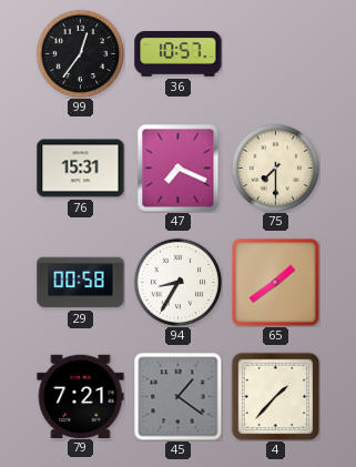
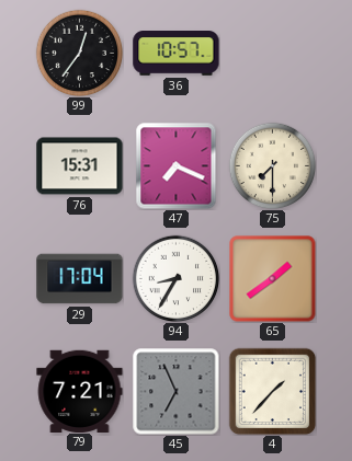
29: 00:58 -> 17:04 (80, 279)
45: 1:21 -> 6:56 (177, 392)
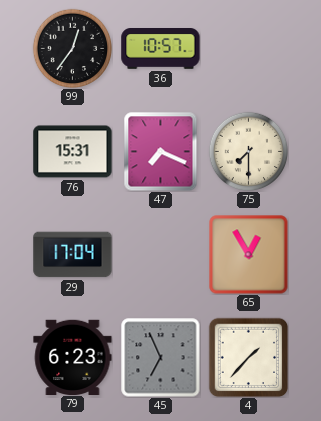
94: 8:35 -> none (175, 278)
65: 1:39 -> 12:55 (249, 255)
79: 7:21 -> 6:23 (73, 357)
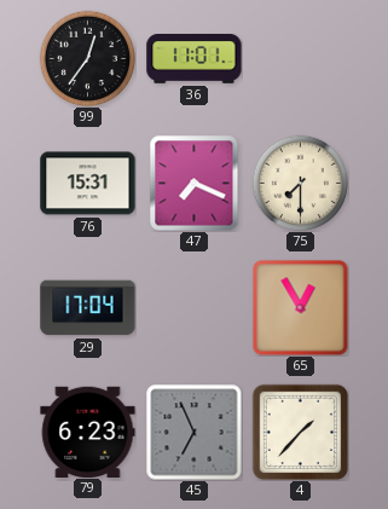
36: 10:57 -> 11:01 (195, 59)
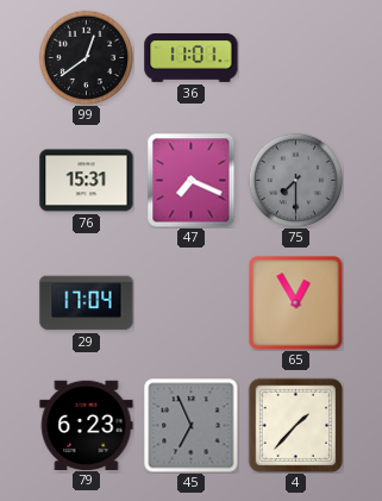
99: 12:36 -> 12:39 (86, 57)
75 dial: cream -> grey (295, 180)
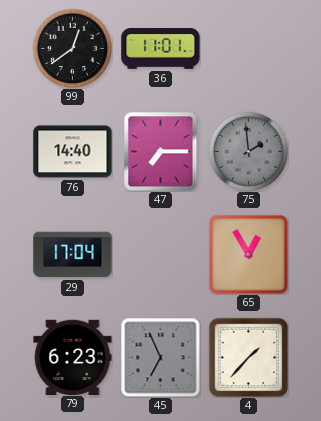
76: 15:31 -> 14:40 (73, 152)
47: 7:19 -> 7:15 (161, 151)
75: 7:30 -> 1:59 (248, 151)
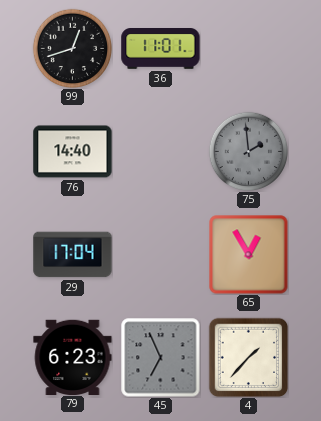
99: 12:39 -> 12:42 (72, 48)
47: 7:15 -> none (161, 151)
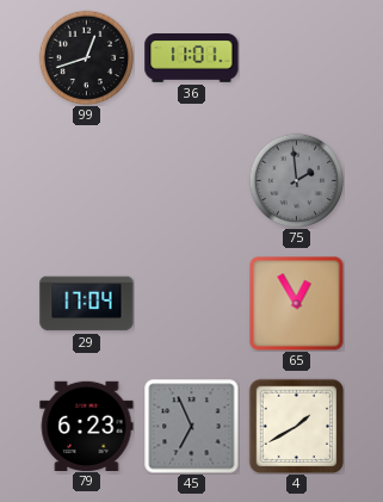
76: 14:40 -> none (73, 152)
4: 1:37 -> 1:40 (296, 426)
